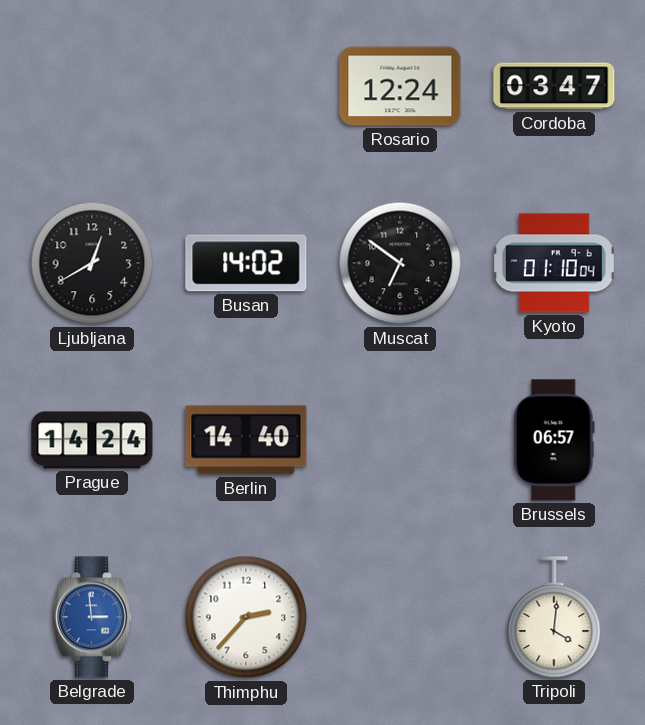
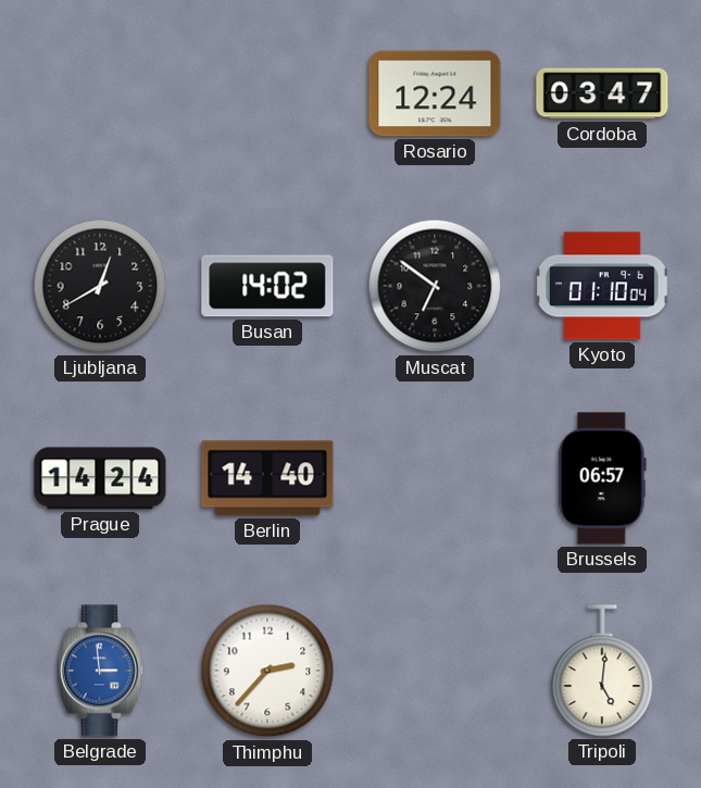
Tripoli: 4:01 -> 5:01 (602, 671)
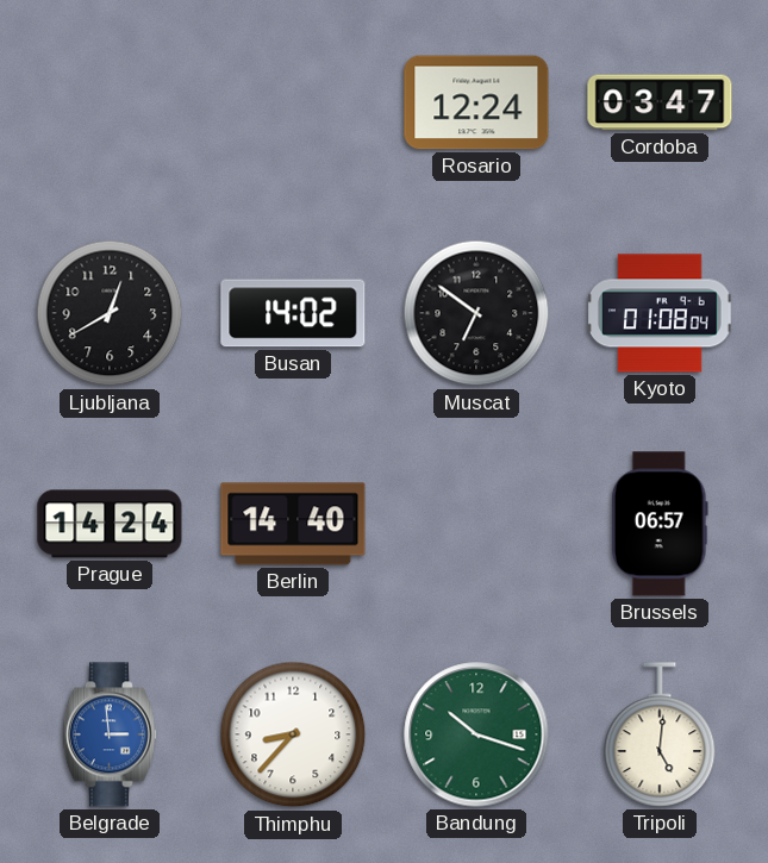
Kyoto: 01:10 -> 01:08 (660, 313)
Thimphu: 2:37 -> 8:37 (293, 734)
Bandung: none -> 10:18 (476, 734)
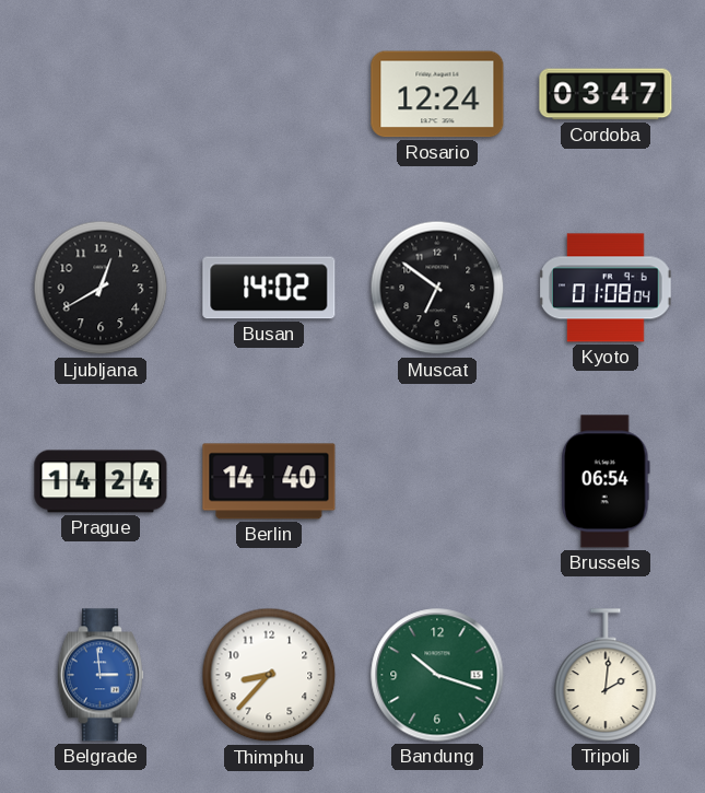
Brussels: 06:57 -> 06:54 (606, 481)
Tripoli: 5:01 -> 2:01 (606, 675)
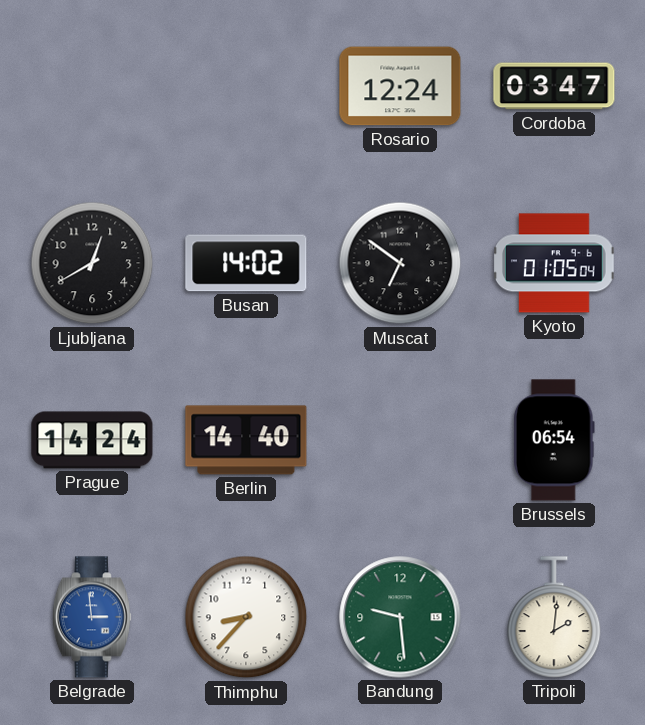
Kyoto: 01:08 -> 01:05 (554, 263)
Bandung: 10:18 -> 9:29 (400, 617)
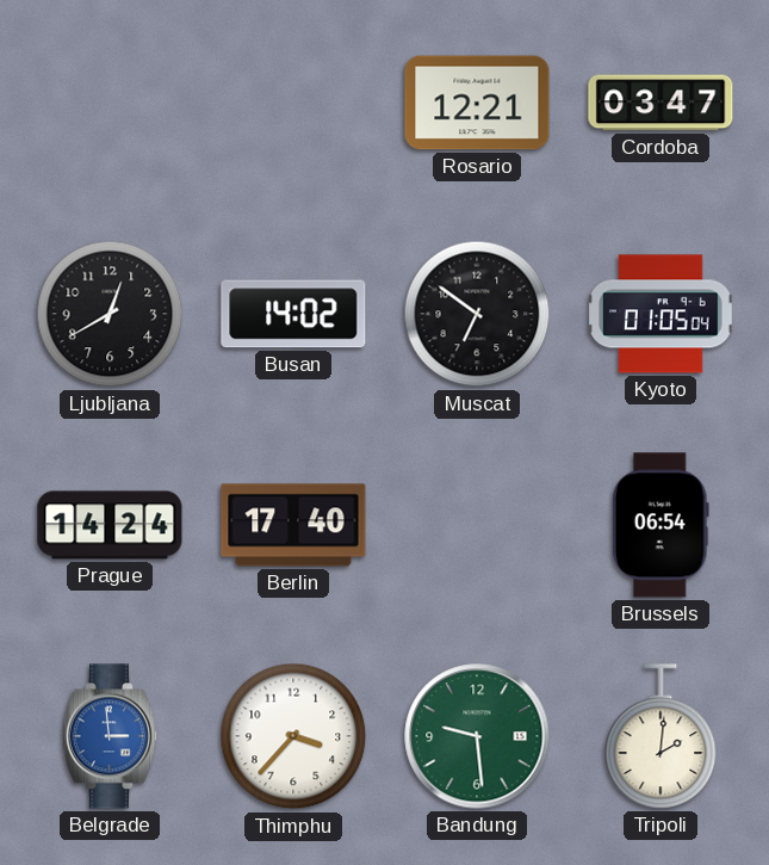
Rosario: 12:24 -> 12:21 (477, 103)
Berlin: 14:40 -> 17:40 (293, 525)
Thimphu: 8:37 -> 3:37 (293, 736)
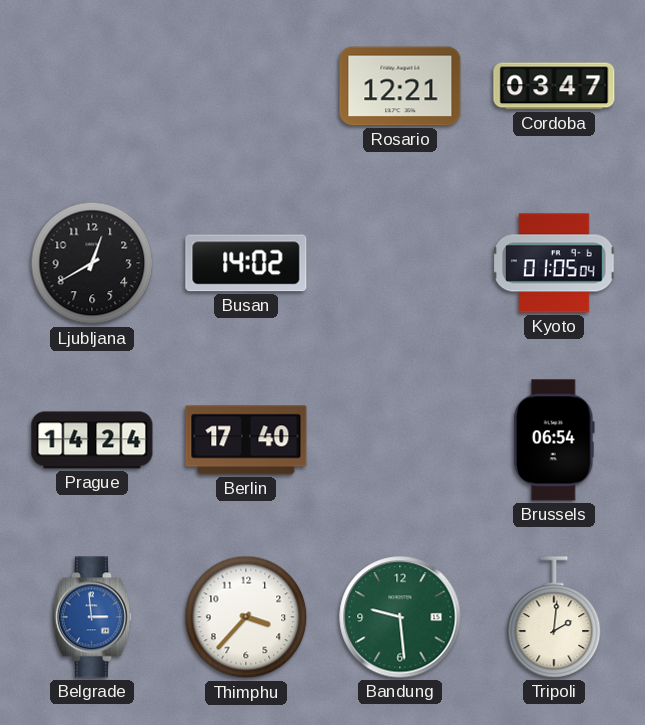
Muscat: 6:51 -> none (477, 314)
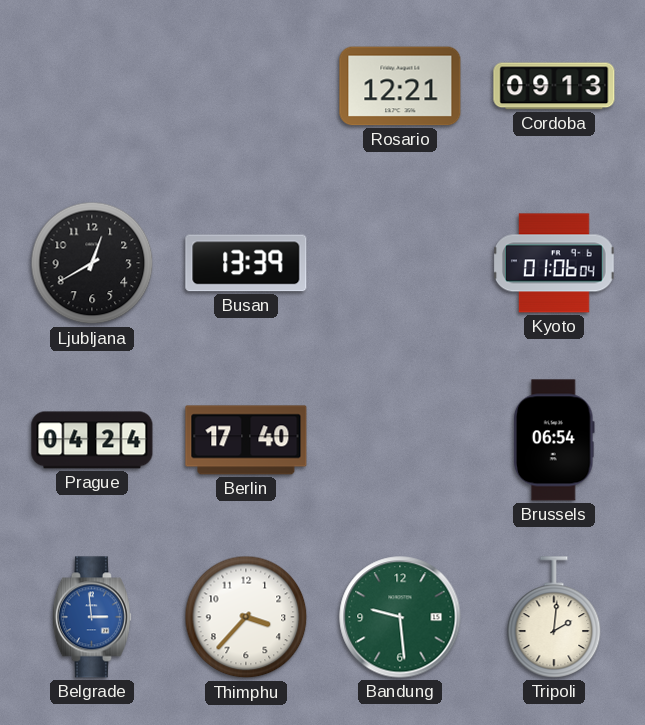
Cordoba: 03:47 -> 09:13 (554, 86)
Busan: 14:02 -> 13:39 (246, 263)
Kyoto: 01:05 -> 01:06 (554, 263)
Prague: 14:24 -> 04:24 (92, 440)
